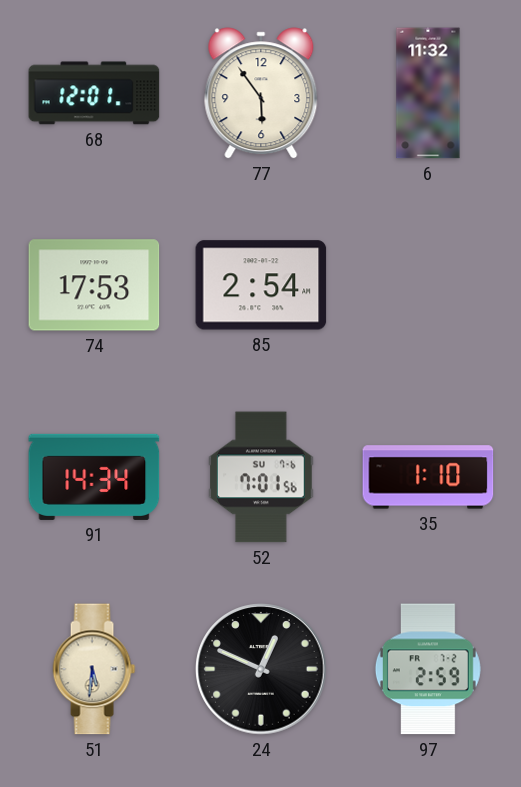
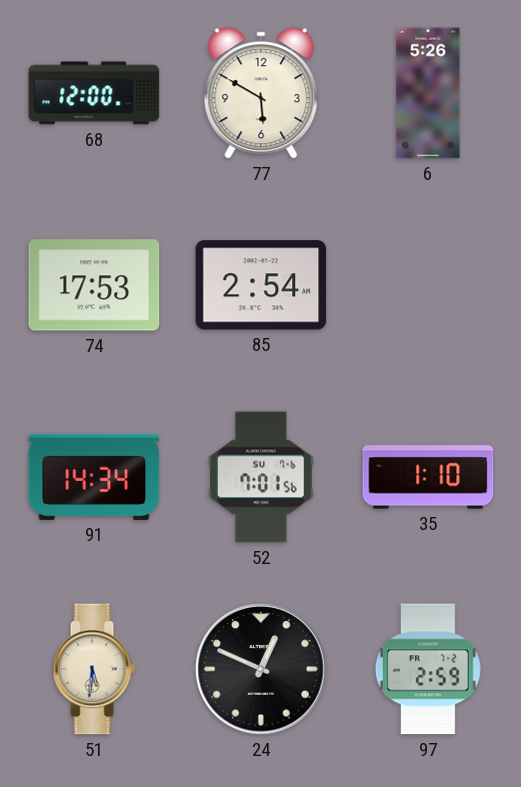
68: 12:01 -> 12:00 (94, 93)
77: 5:54 -> 5:50 (261, 93)
6: 11:32 -> 5:26 (428, 93)
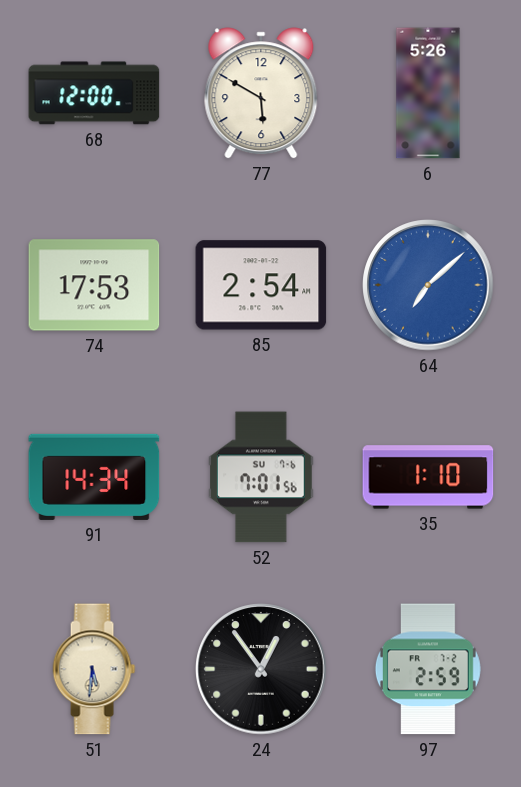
64: none -> 7:08 (428, 285)
24: 12:49 -> 12:54 (261, 669)
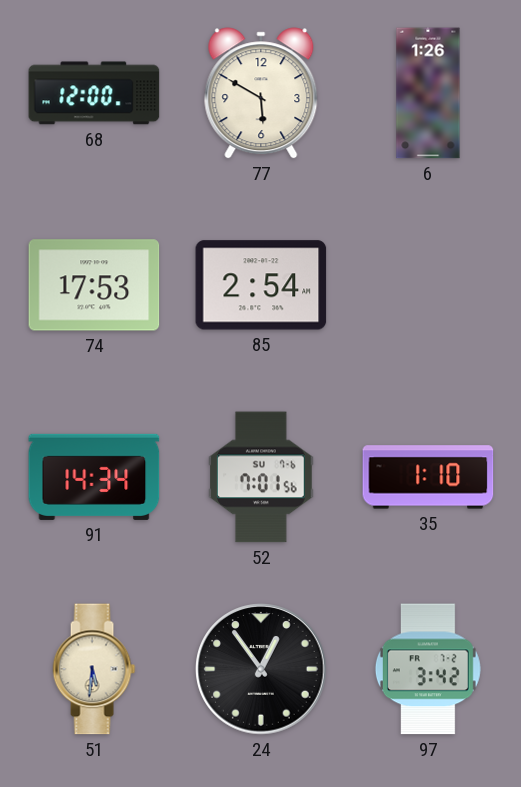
6: 5:26 -> 1:26 (428, 93)
64: 7:08 -> none (428, 285)
97: 2:59 -> 3:42 (428, 669)
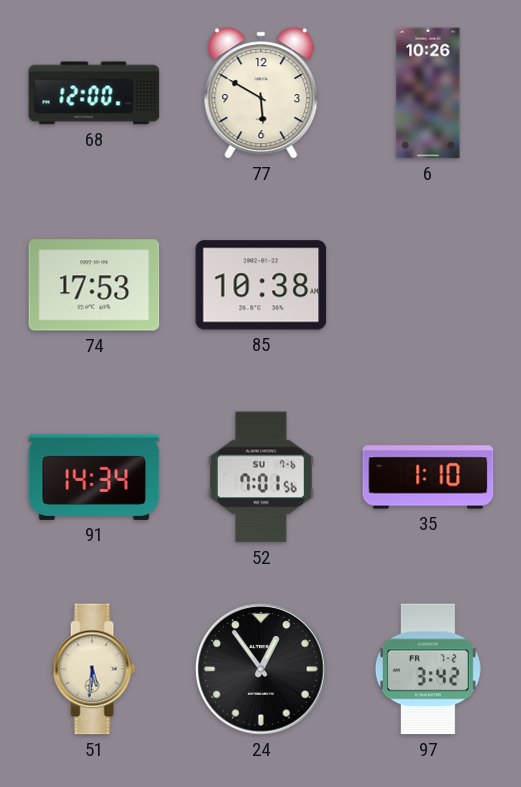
6: 1:26 -> 10:26 (428, 93)
85: 2:54 -> 10:38 (261, 285)
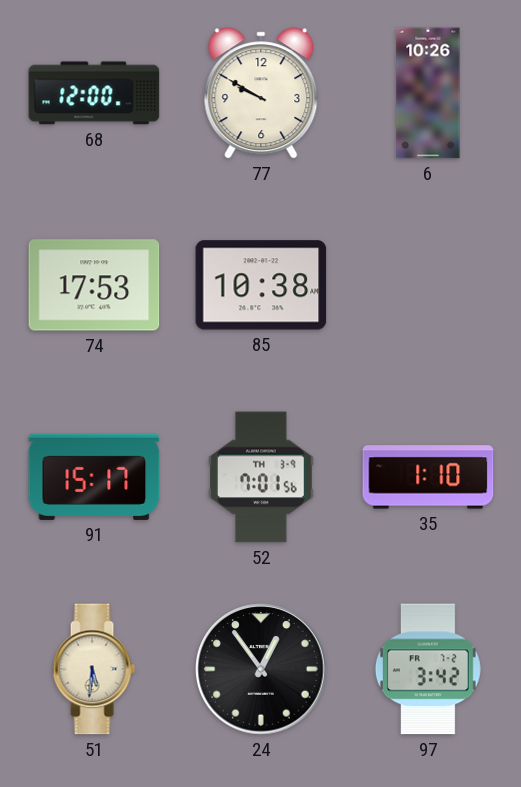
77: 5:50 -> 9:50 (261, 93)
91: 14:34 -> 15:17 (94, 477)
52 date: SU 7-6 -> TH 3-9 (262, 477)
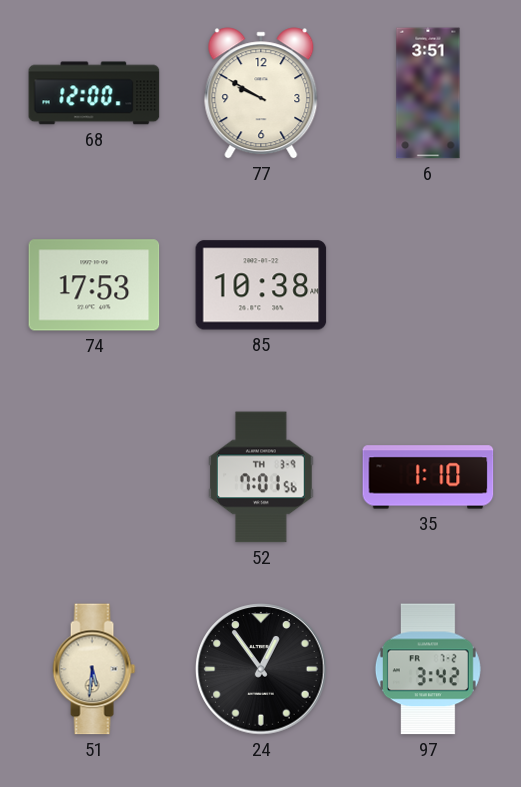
6: 10:26 -> 3:51 (428, 93)
91: 15:17 -> none (94, 477)
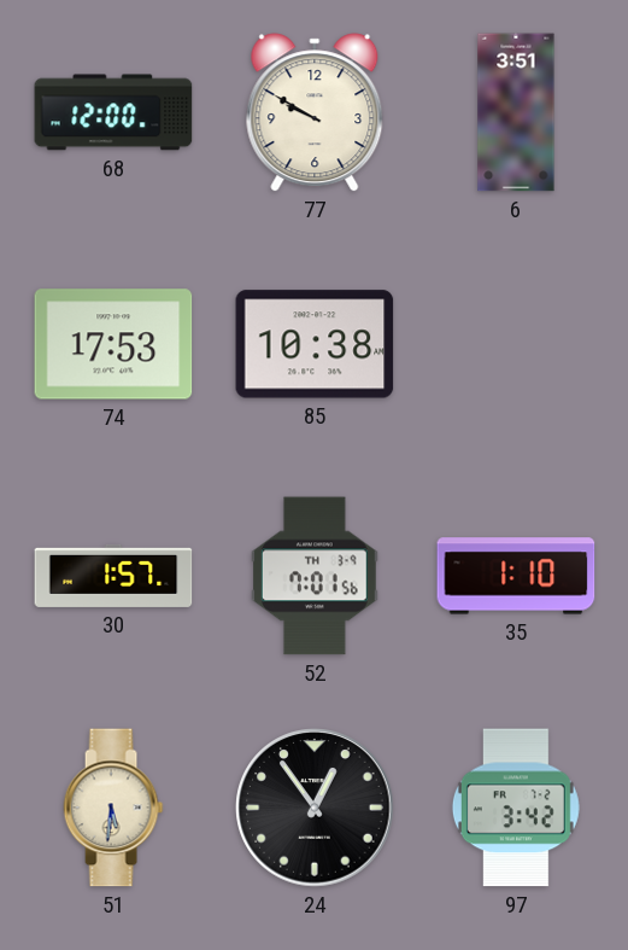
30: none -> 1:57 (113, 576)
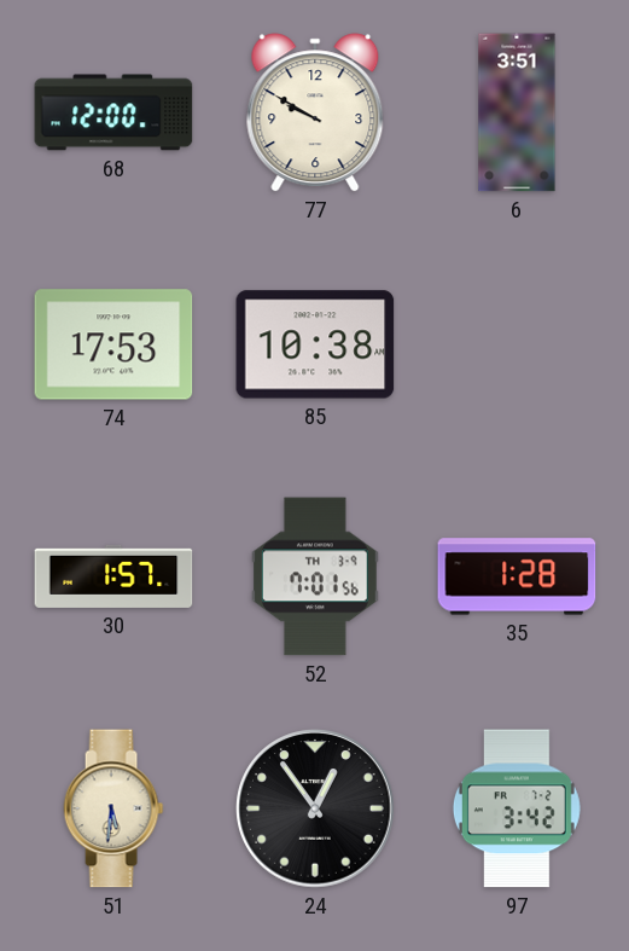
35: 1:10 -> 1:28 (517, 576)
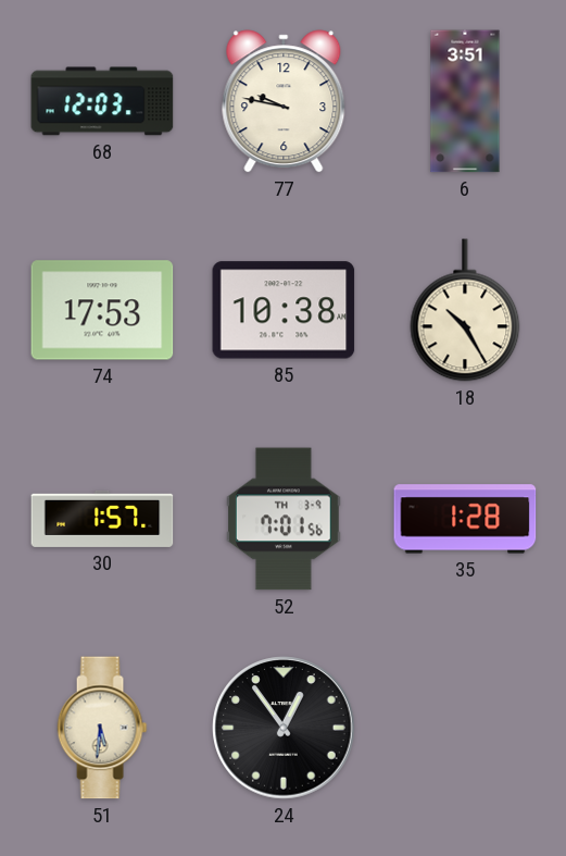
68: 12:00 -> 12:03 (102, 101)
77: 9:50 -> 9:47 (284, 101)
18: none -> 10:25 (465, 310)
97: 3:42 -> none (517, 808)
